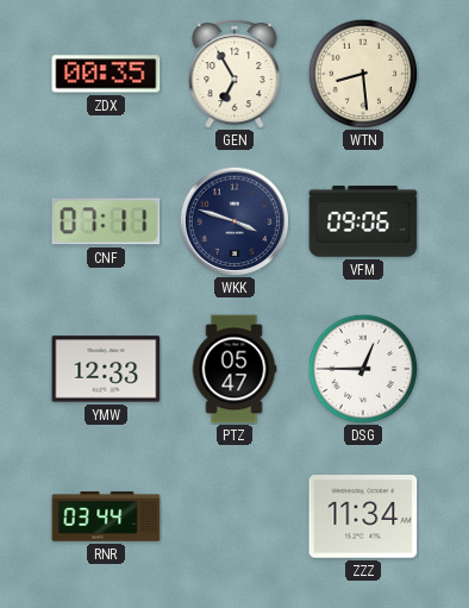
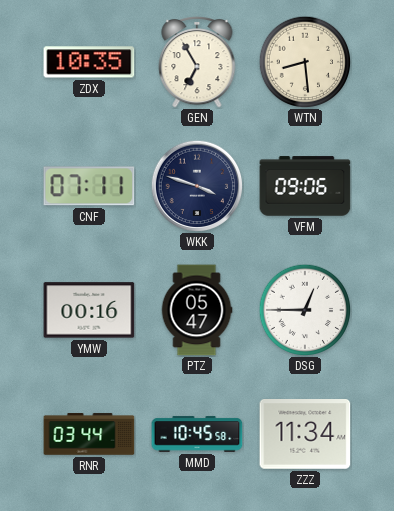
ZDX: 00:35 -> 10:35 (89, 62)
YMW: 12:33 -> 00:16 (89, 310)
MMD: none -> 10:45 (197, 434)
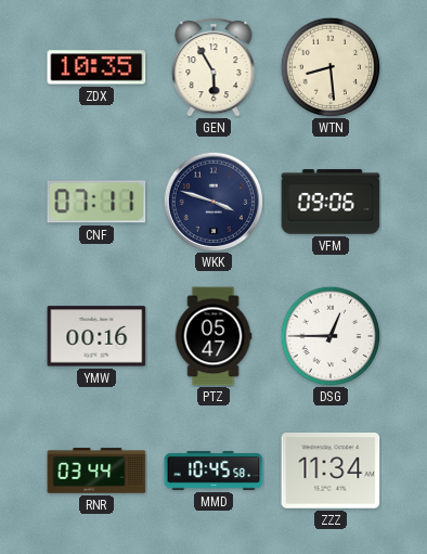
GEN: 6:55 -> 5:55 (214, 67)
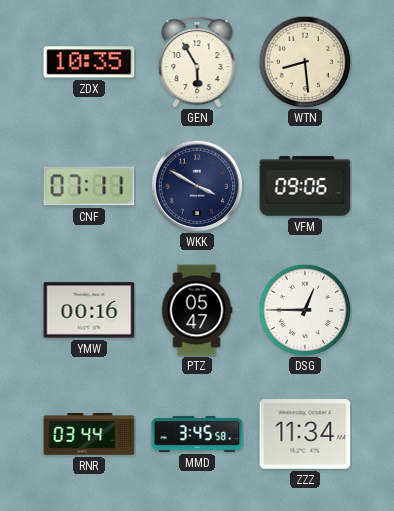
WKK: 3:48 -> 3:50 (197, 186)
MMD: 10:45 -> 3:45 (197, 434)
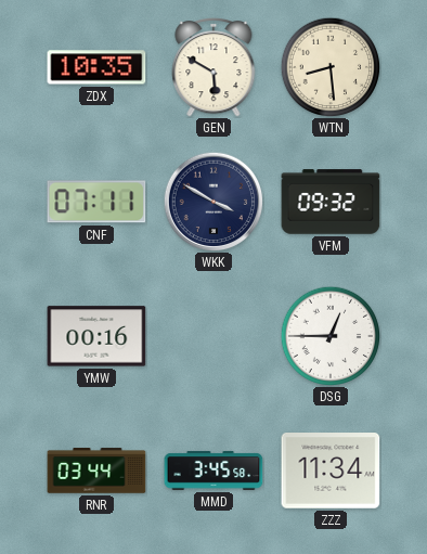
GEN: 5:55 -> 5:50 (214, 67)
VFM: 09:06 -> 09:32 (331, 202)
PTZ: 05:47 -> none (197, 310)
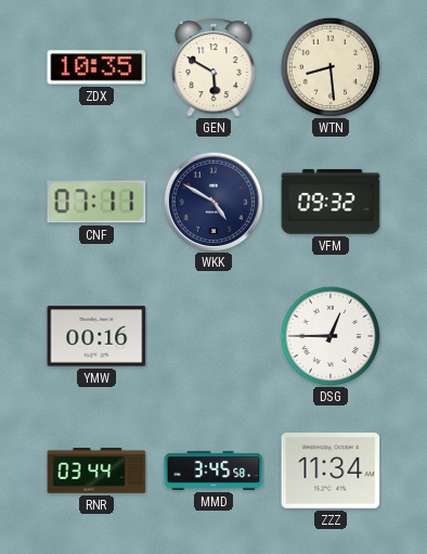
WKK: 3:50 -> 4:50 (214, 202)
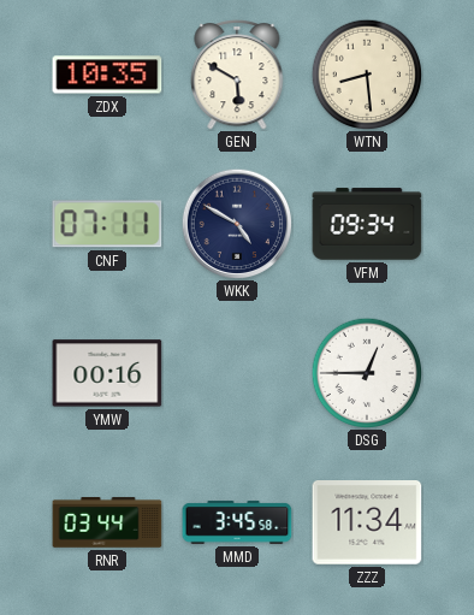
VFM: 09:32 -> 09:34 (367, 224)
